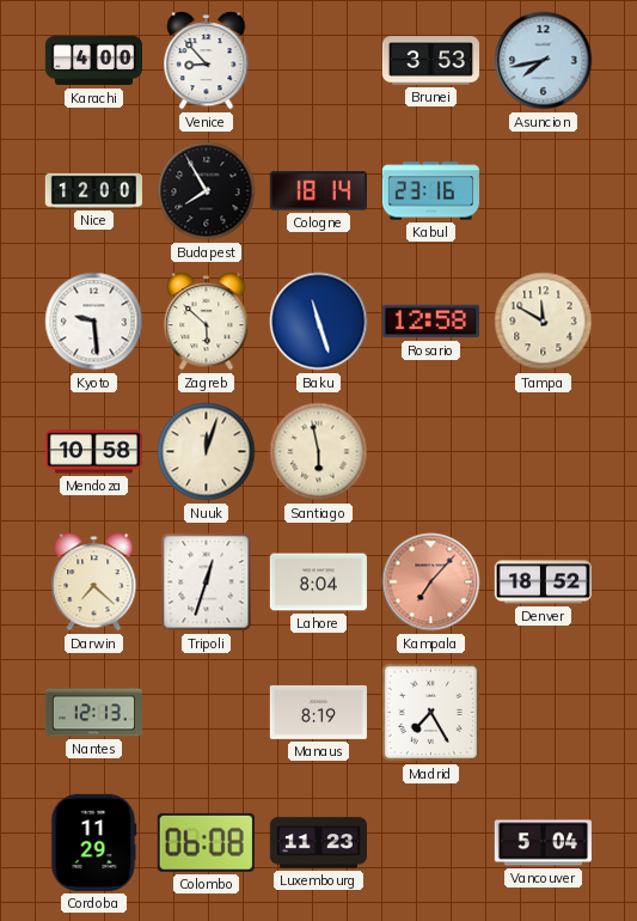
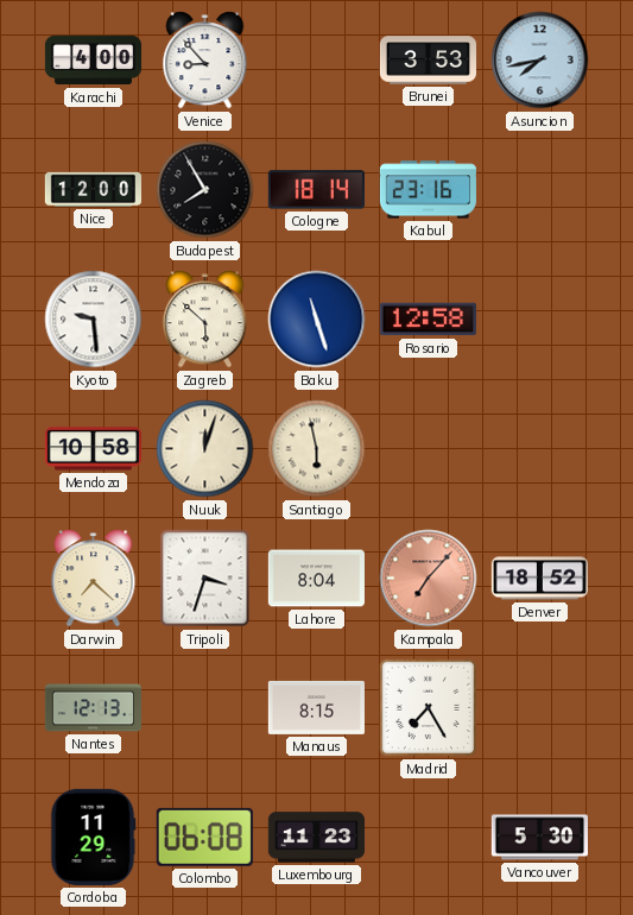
Tampa: 11:50 -> none (544, 322)
Tripoli: 12:33 -> 3:33 (205, 579)
Manaus: 8:19 -> 8:15 (316, 707)
Vancouver: 5:04 -> 5:30 (539, 838)
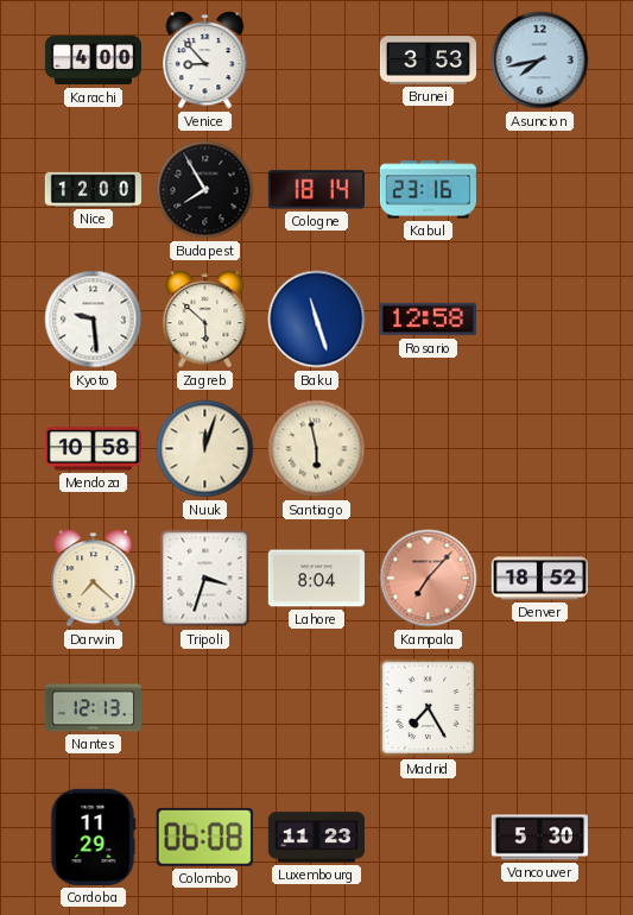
Manaus: 8:15 -> none (316, 707)
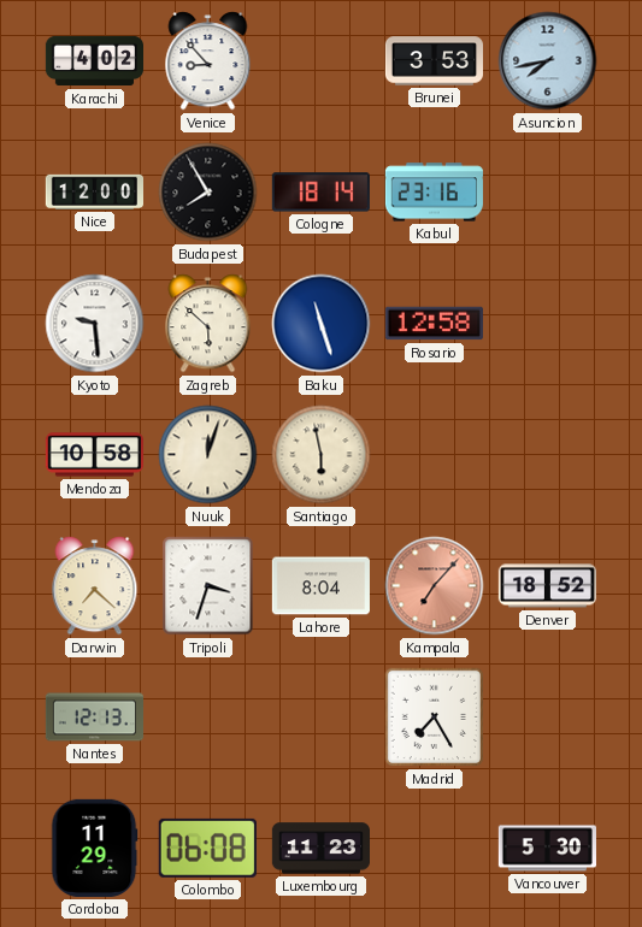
Karachi: 4:00 -> 4:02 (94, 61)
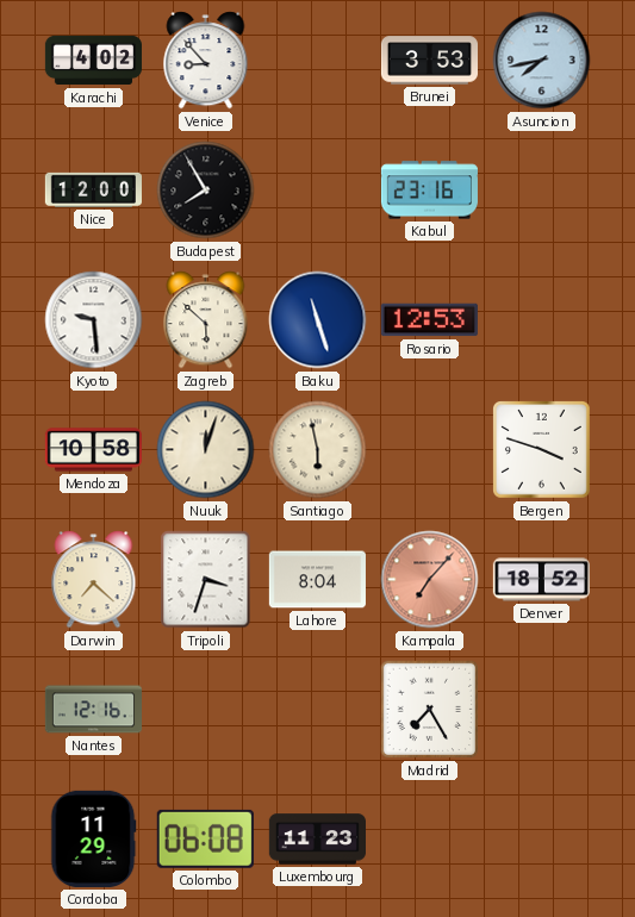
Cologne: 18:14 -> none (320, 193)
Rosario: 12:58 -> 12:53 (429, 320)
Bergen: none -> 3:48 (542, 450)
Nantes: 12:13 -> 12:16 (93, 710)
Vancouver: 5:30 -> none (547, 849)
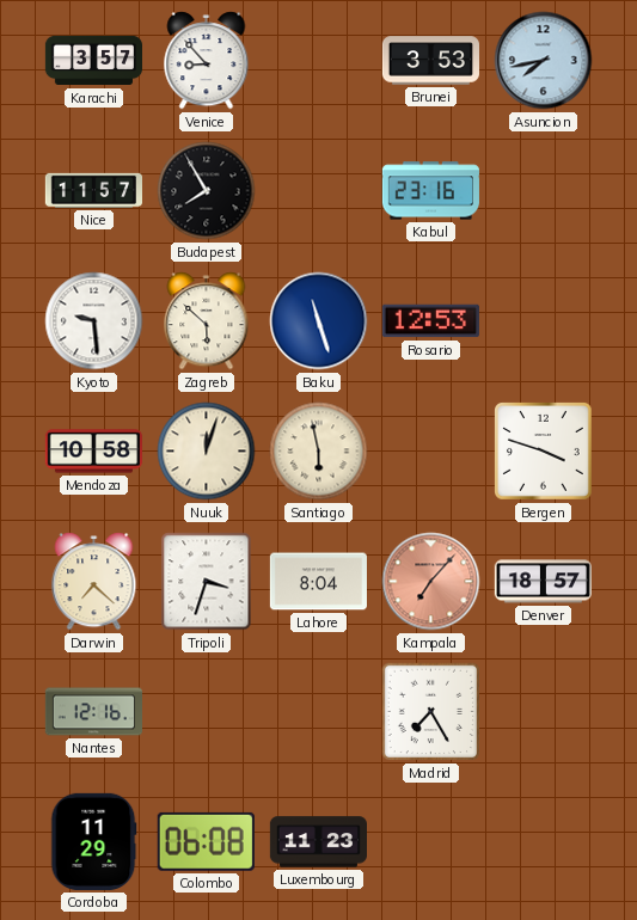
Karachi: 4:02 -> 3:57 (93, 61)
Nice: 12:00 -> 11:57 (93, 190)
Denver: 18:52 -> 18:57 (543, 582)
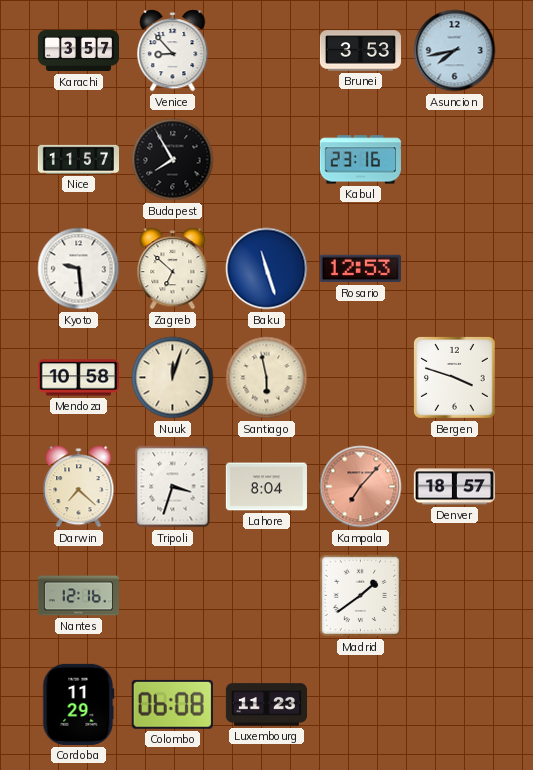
Zagreb: 5:52 -> 6:52 (173, 269)
Madrid: 7:25 -> 1:39 (361, 596)
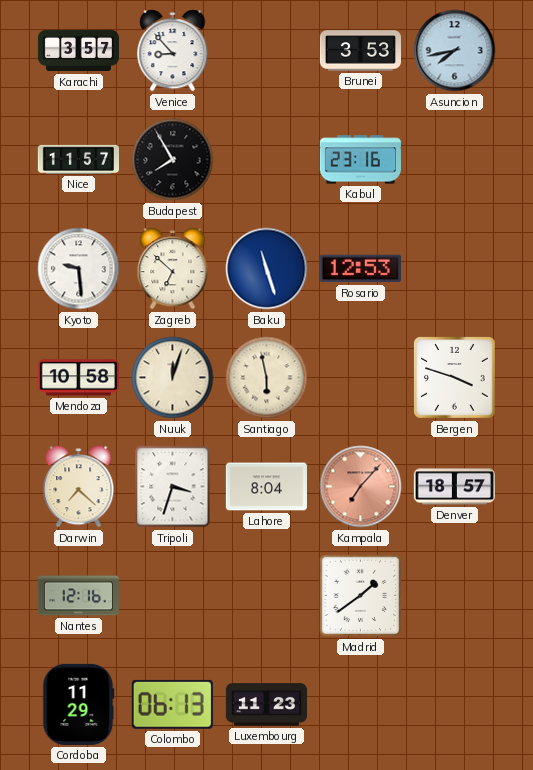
Colombo: 06:08 -> 06:13 (172, 704)
